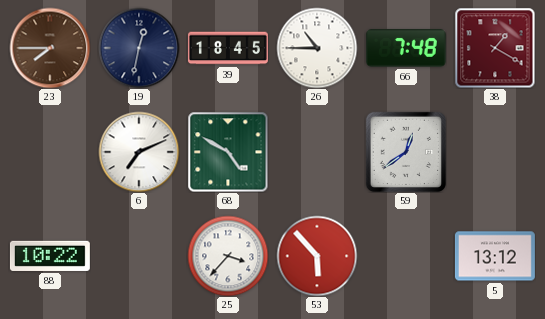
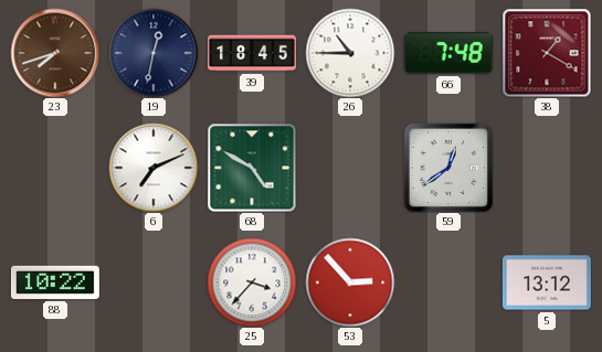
23: 7:45 -> 7:42 (55, 53)
53: 5:53 -> 2:53 (350, 282)
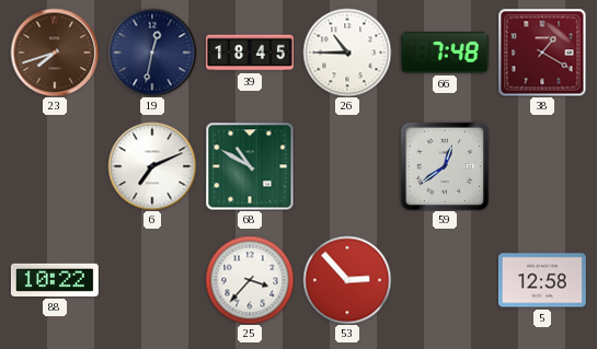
68: 4:50 -> 10:50 (250, 166)
5: 13:12 -> 12:58 (542, 280)
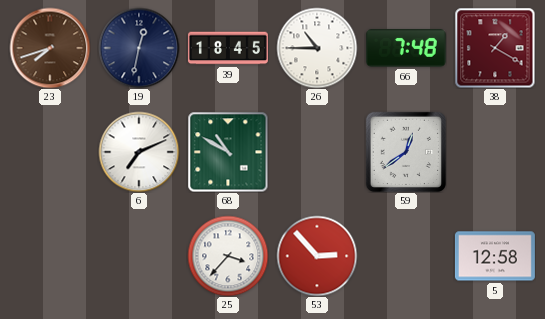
88: 10:22 -> none (55, 280)
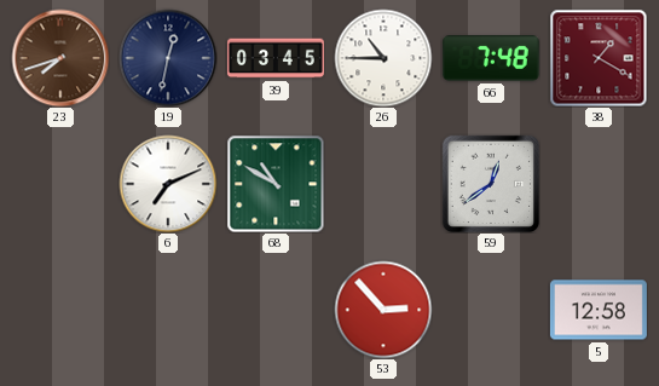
39: 18:45 -> 03:45 (276, 58)
25: 3:37 -> none (228, 256)
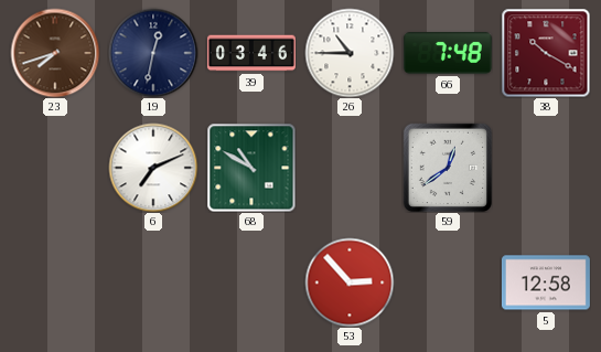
39: 03:45 -> 03:46 (251, 53)
38: 1:20 -> 10:20 (546, 53)
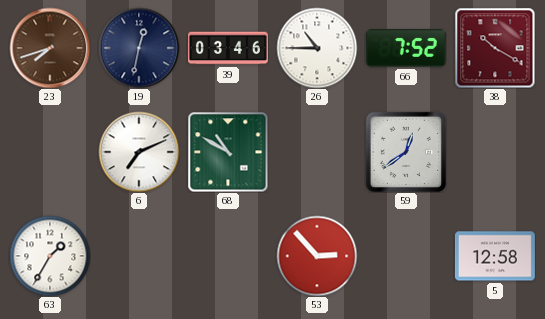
66: 7:48 -> 7:52 (406, 48)
63: none -> 1:35 (50, 256)
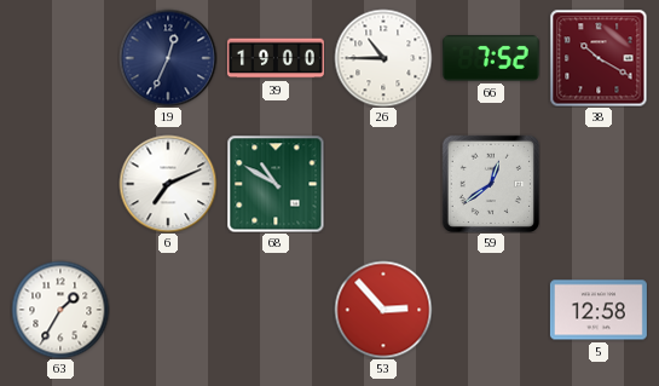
23: 7:42 -> none (50, 48)
19: 12:32 -> 12:34 (168, 58)
39: 03:46 -> 19:00 (276, 58)
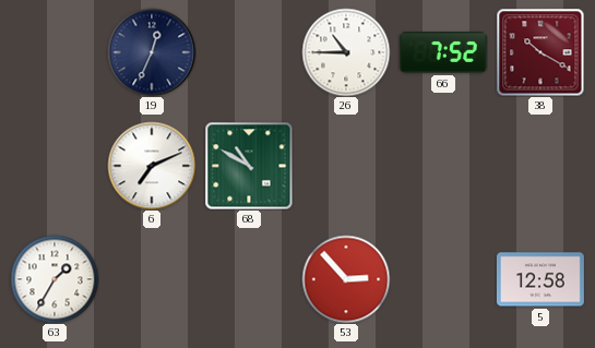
39: 19:00 -> none (276, 58)
59: 12:39 -> none (490, 183)
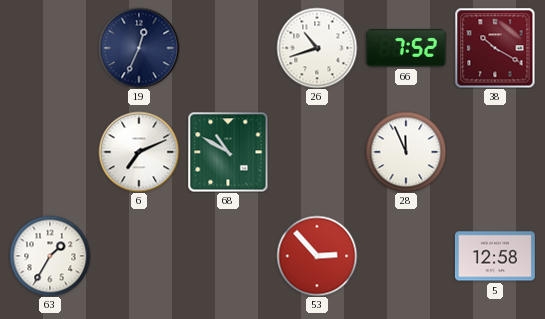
26: 10:45 -> 10:42 (317, 48)
28: none -> 11:56 (406, 152)
